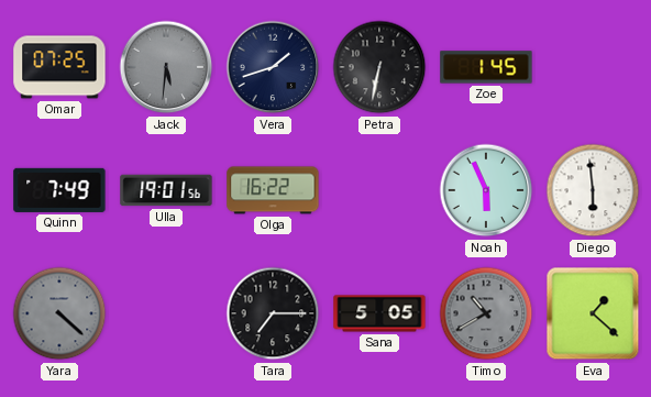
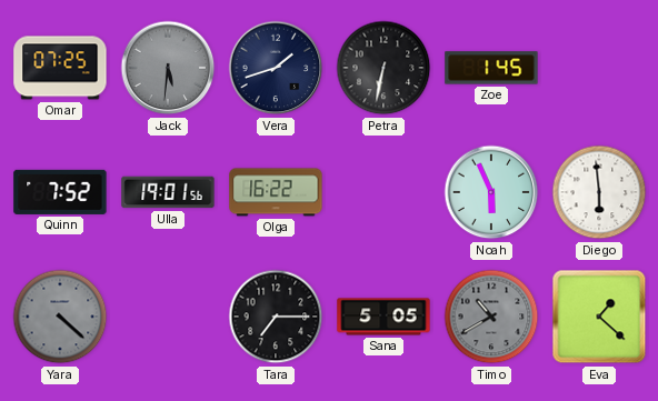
Quinn: 7:49 -> 7:52 (60, 192)
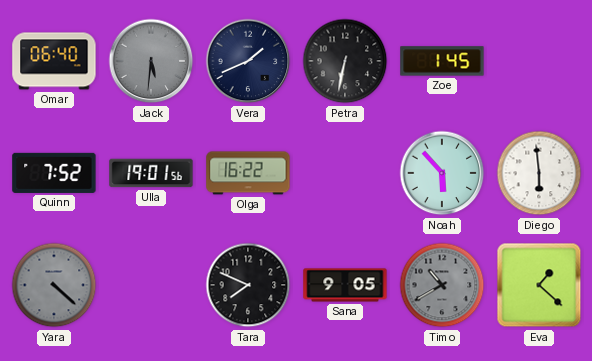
Omar: 07:25 -> 06:40 (54, 61)
Vera: 1:42 -> 1:41 (248, 61)
Noah: 5:56 -> 5:53 (442, 173)
Tara: 7:15 -> 7:49 (248, 285)
Sana: 5:05 -> 9:05 (345, 285)
